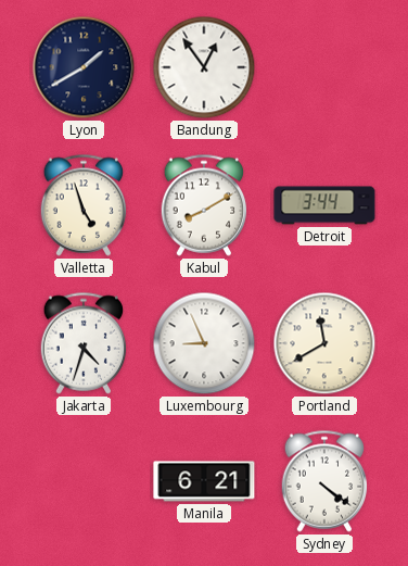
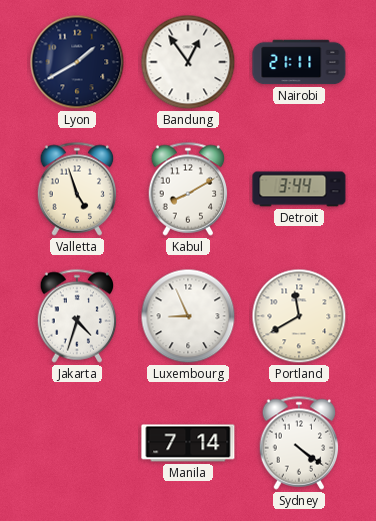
Nairobi: none -> 21:11 (299, 62)
Manila: 6:21 -> 7:14 (188, 443)
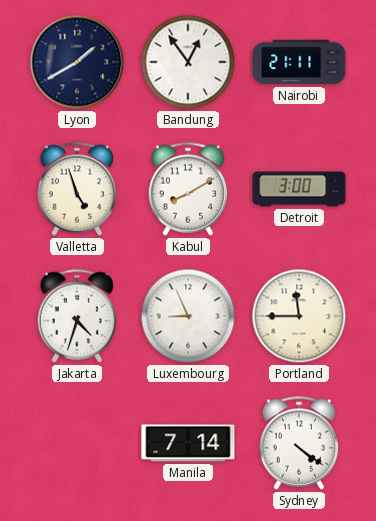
Detroit: 3:44 -> 3:00 (299, 189)
Portland: 11:40 -> 11:45 (299, 316)
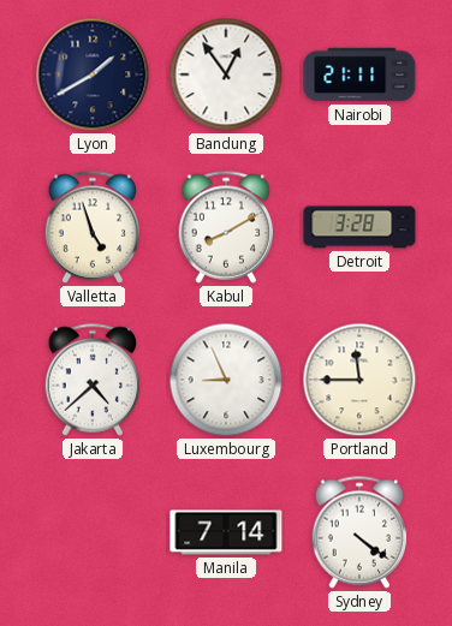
Detroit: 3:00 -> 3:28 (359, 227)
Jakarta: 4:33 -> 4:38 (93, 380)
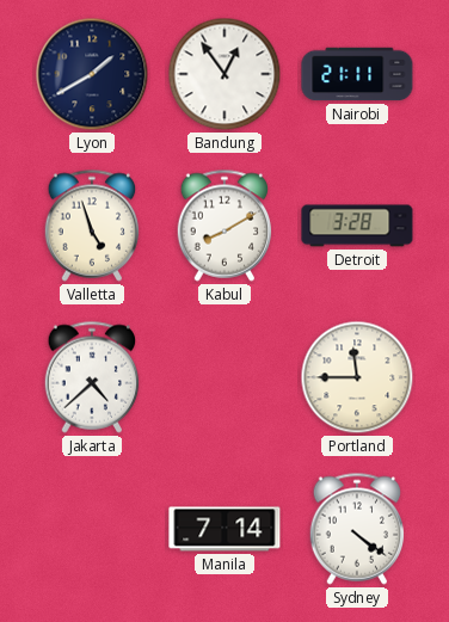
Luxembourg: 8:56 -> none (226, 380)
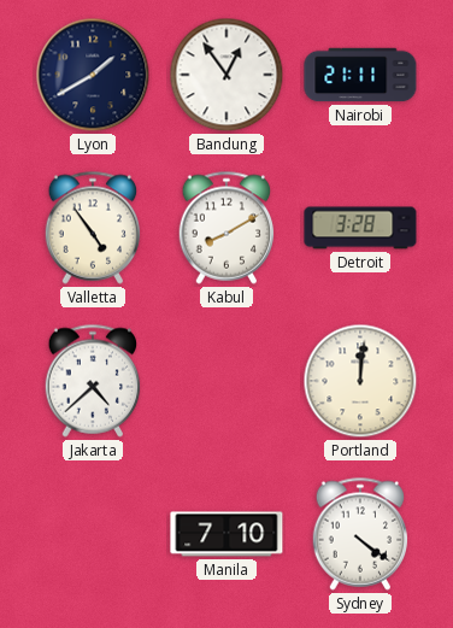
Valletta: 4:57 -> 4:54 (93, 228)
Portland: 11:45 -> 12:01 (360, 381)
Manila: 7:14 -> 7:10 (226, 534)
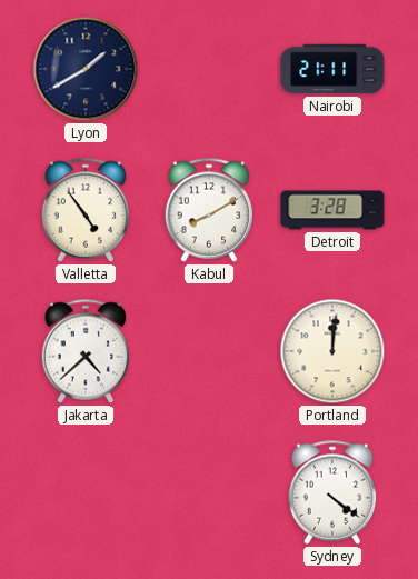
Bandung: 12:54 -> none (226, 75)
Manila: 7:10 -> none (226, 534)
